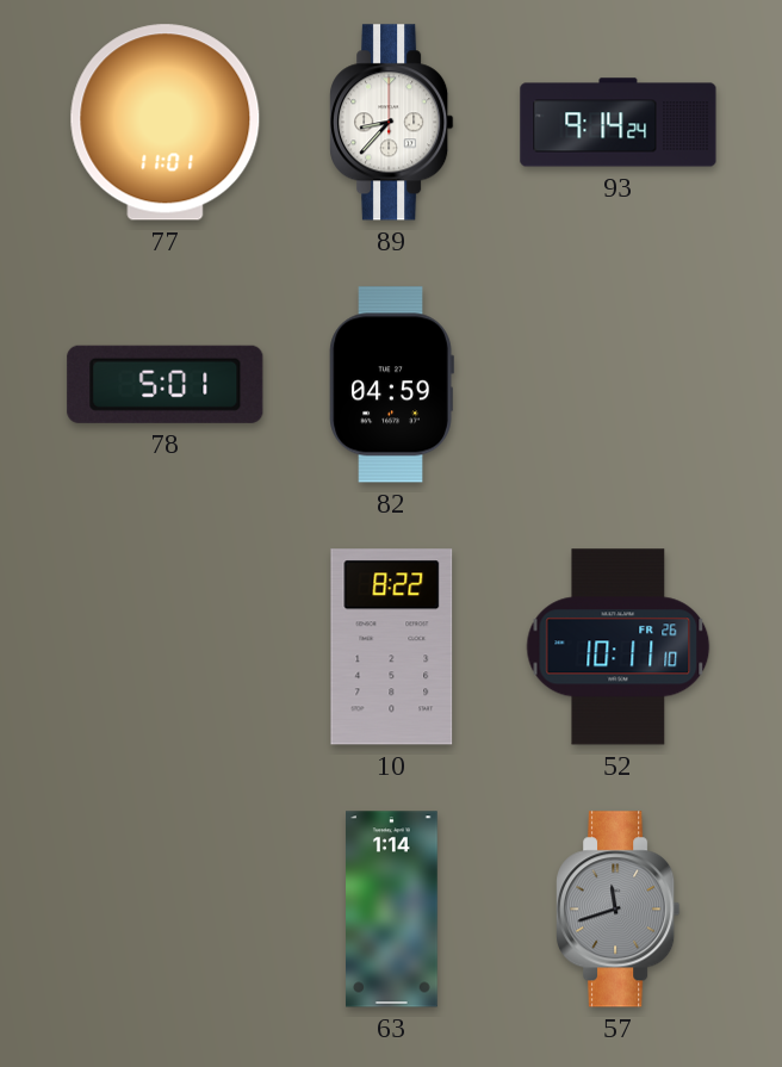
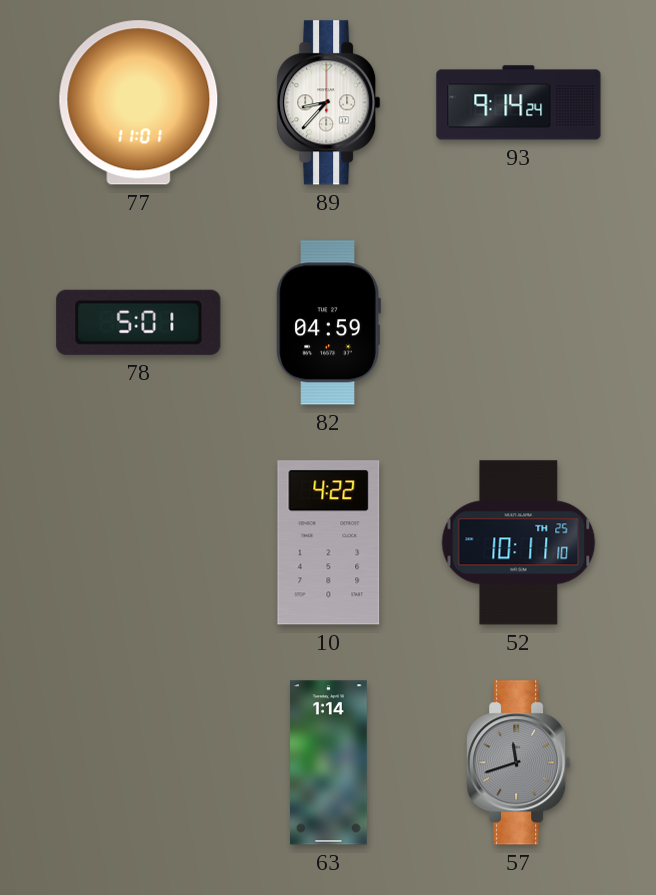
10: 8:22 -> 4:22 (329, 543)
52 date: FR 26 -> TH 25 (519, 543)
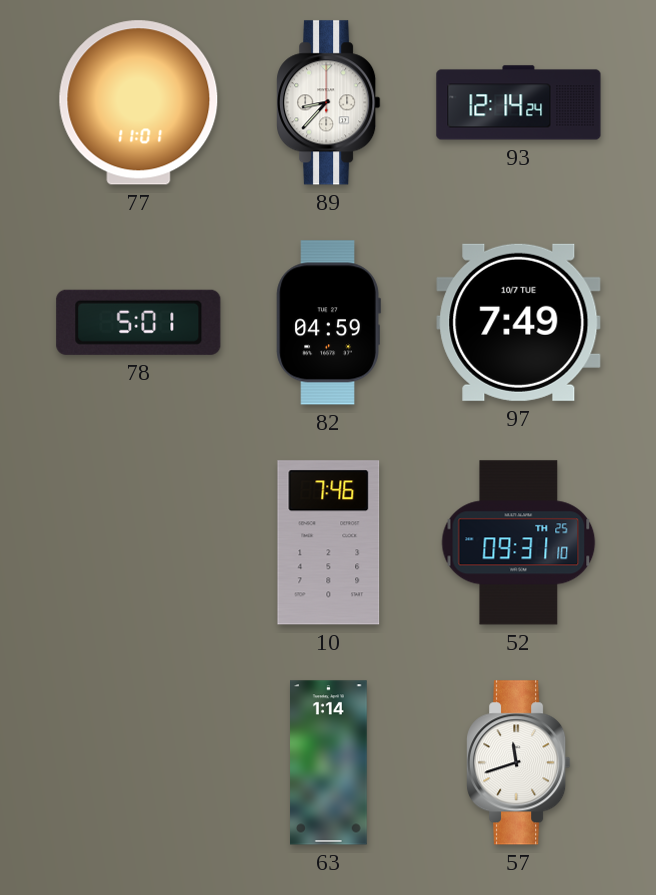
93: 9:14 -> 12:14 (519, 103)
97: none -> 7:49 (519, 322)
10: 4:22 -> 7:46 (329, 543)
52: 10:11 -> 09:31 (519, 543)
57 dial: grey -> white (519, 763)
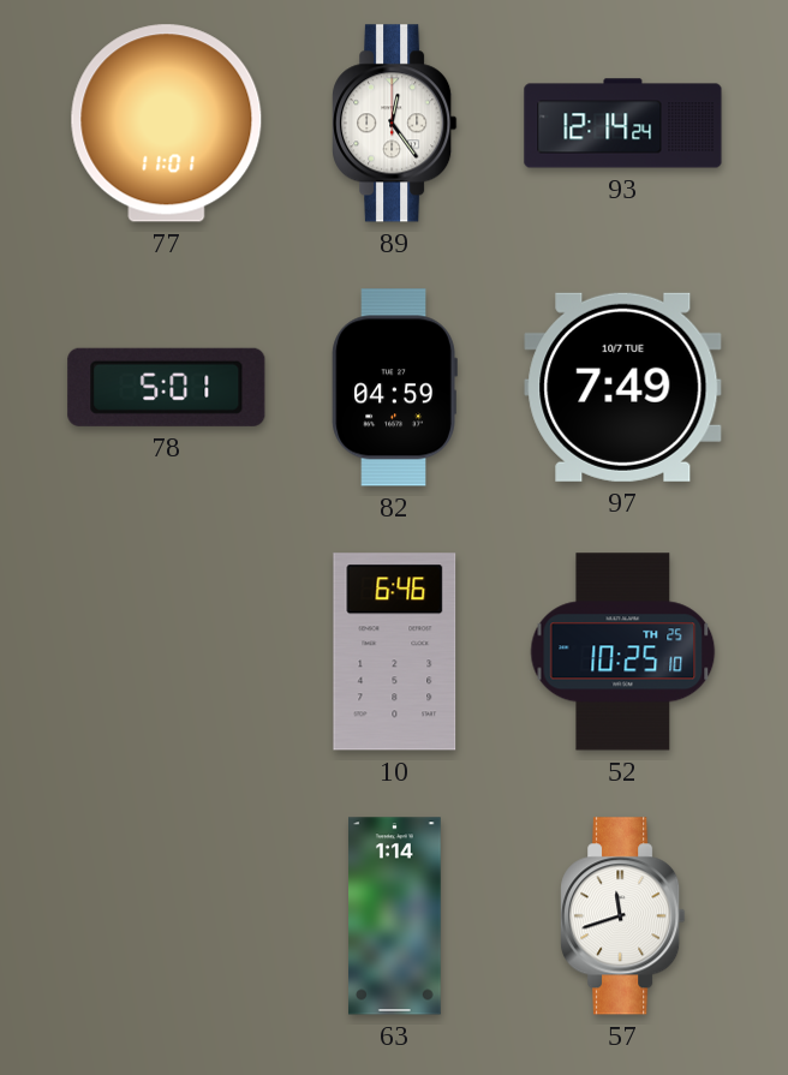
89: 8:37 -> 12:24 (395, 124)
10: 7:46 -> 6:46 (395, 652)
52: 09:31 -> 10:25 (623, 652)
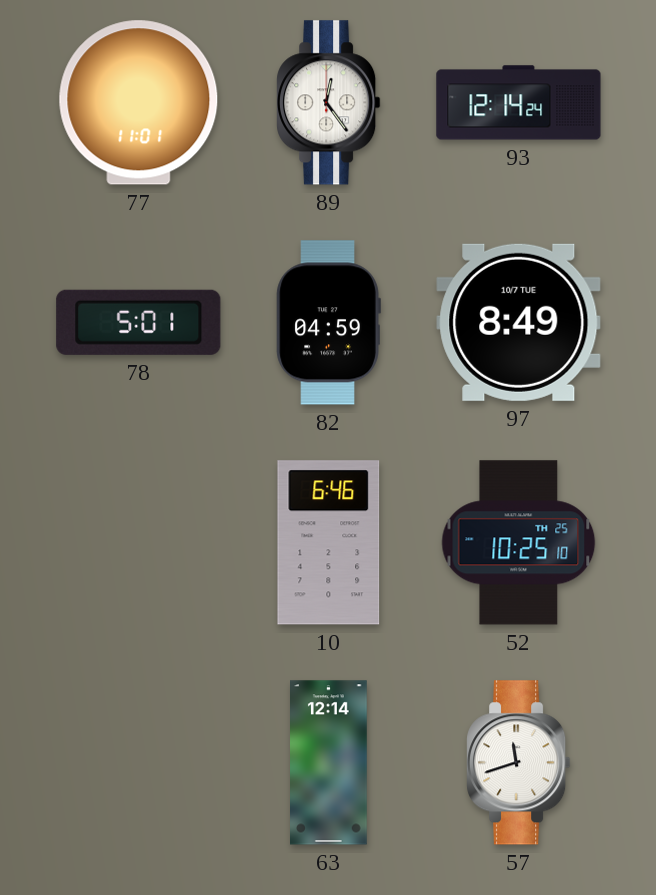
97: 7:49 -> 8:49 (519, 322)
63: 1:14 -> 12:14 (329, 763)
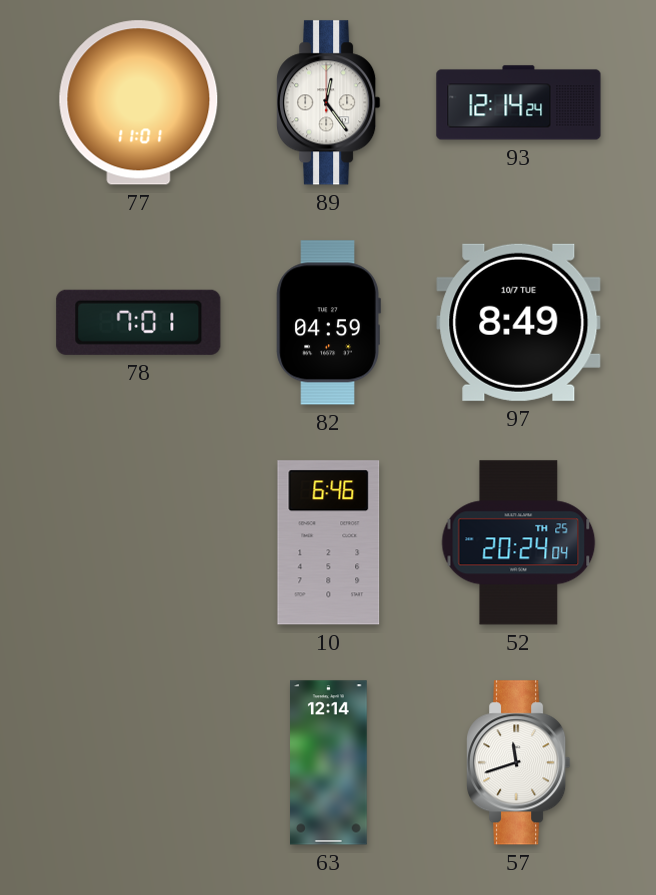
78: 5:01 -> 7:01 (139, 322)
52: 10:25 -> 20:24 (519, 543)
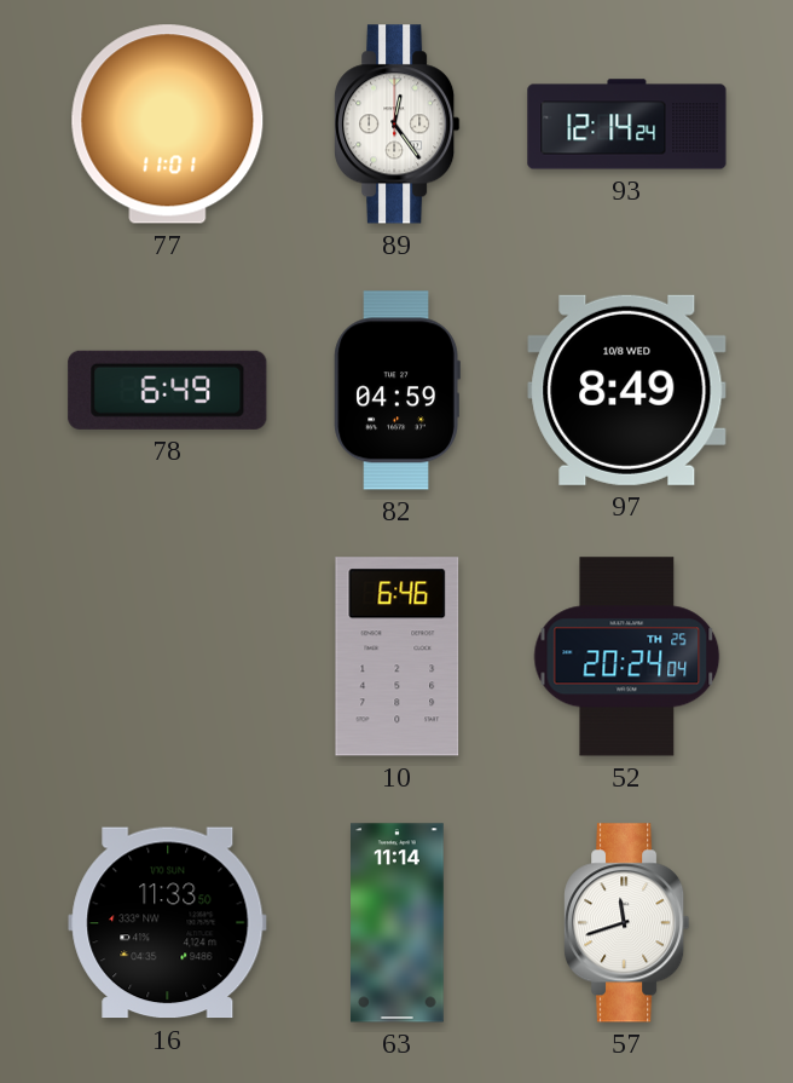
78: 7:01 -> 6:49 (168, 390)
97 date: 10/7 TUE -> 10/8 WED (627, 390)
16: none -> 11:33 (168, 923)
63: 12:14 -> 11:14 (398, 923)
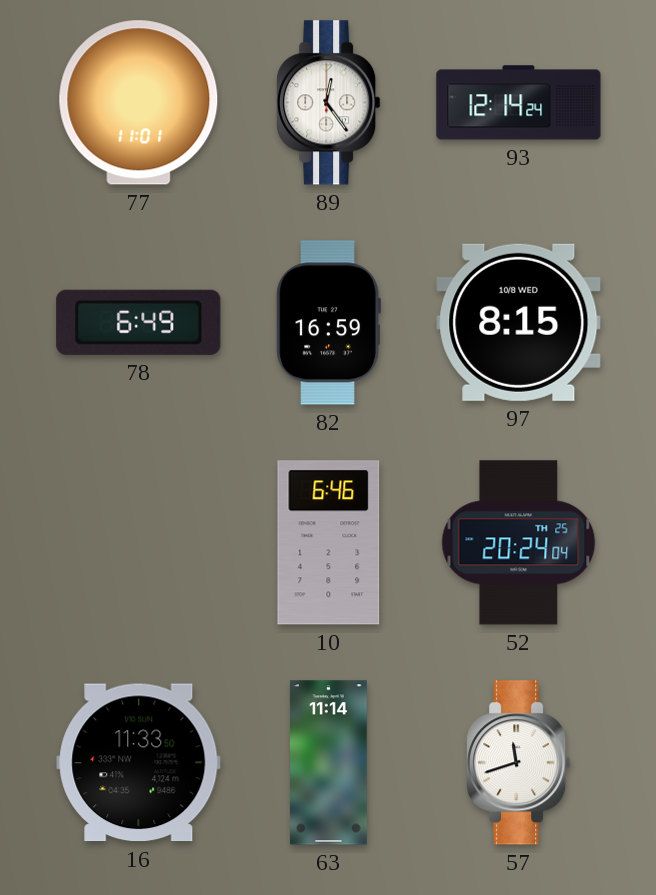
82: 04:59 -> 16:59 (328, 323)
97: 8:49 -> 8:15 (519, 322)
